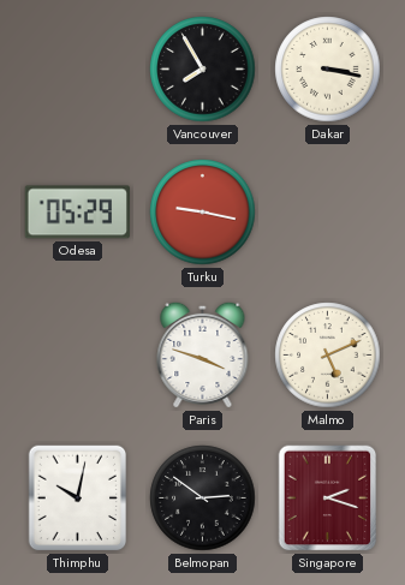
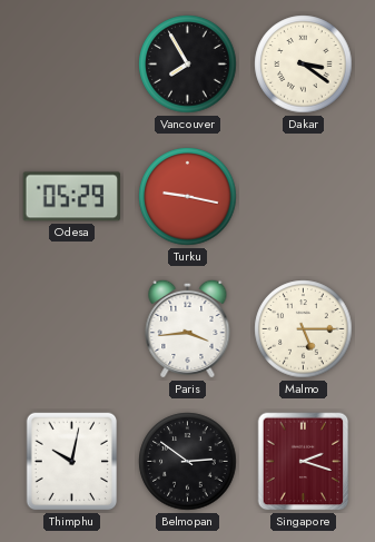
Dakar: 3:17 -> 3:21 (304, 65)
Paris: 3:48 -> 3:44 (188, 328)
Malmo: 5:11 -> 5:15 (304, 329)
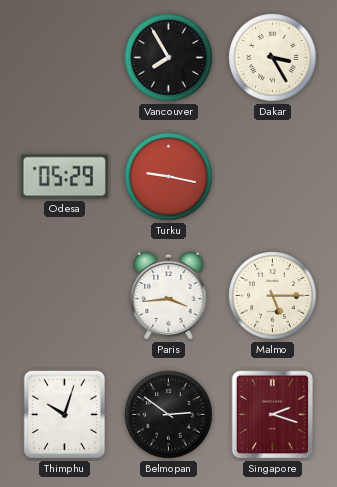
Dakar: 3:21 -> 3:25 (273, 58)
Thimphu: 10:02 -> 10:03 (65, 415)
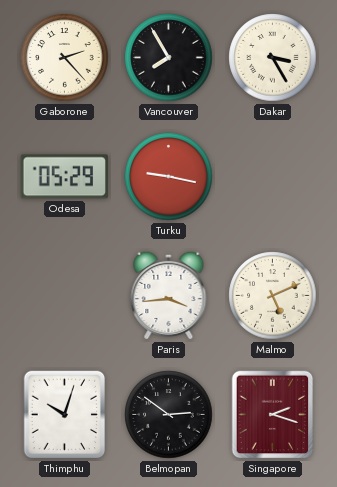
Gaborone: none -> 2:23 (65, 58)
Malmo: 5:15 -> 5:11 (273, 296)
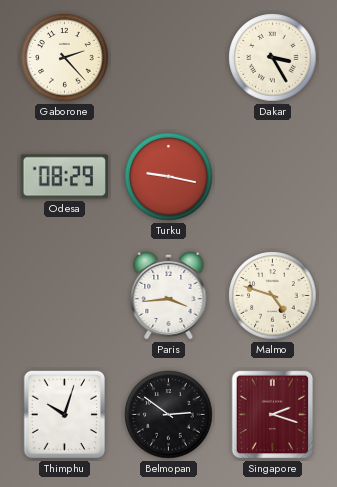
Vancouver: 7:55 -> none (169, 58)
Odesa: 05:29 -> 08:29 (64, 177)
Malmo: 5:11 -> 4:48 (273, 296)
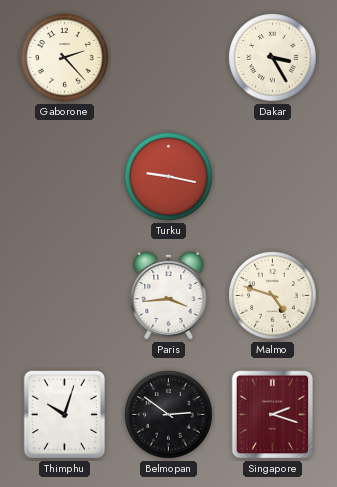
Odesa: 08:29 -> none (64, 177)
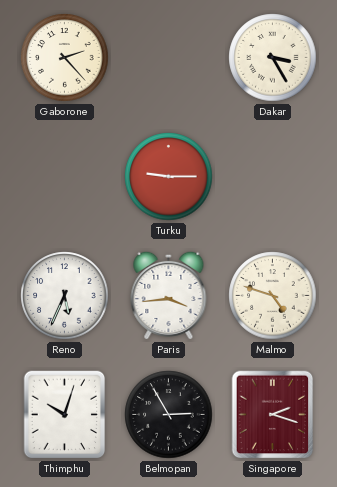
Turku: 9:17 -> 9:15 (169, 177)
Reno: none -> 5:34 (65, 296)
Belmopan: 2:51 -> 2:55 (169, 415)
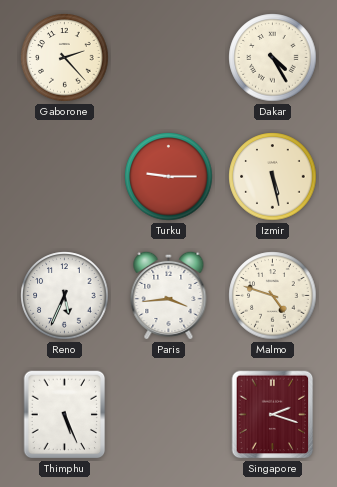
Dakar: 3:25 -> 4:25 (273, 58)
Izmir: none -> 5:28 (273, 177)
Thimphu: 10:03 -> 5:26 (65, 415)
Belmopan: 2:55 -> none (169, 415)
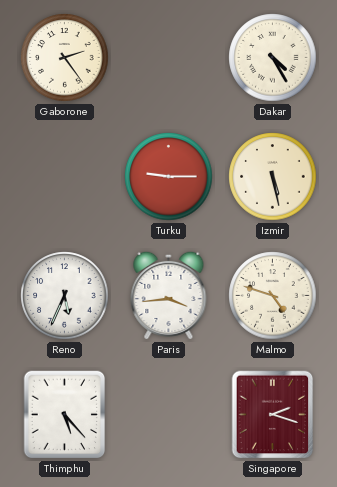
Gaborone: 2:23 -> 2:24 (65, 58)
Thimphu: 5:26 -> 5:23 (65, 415)
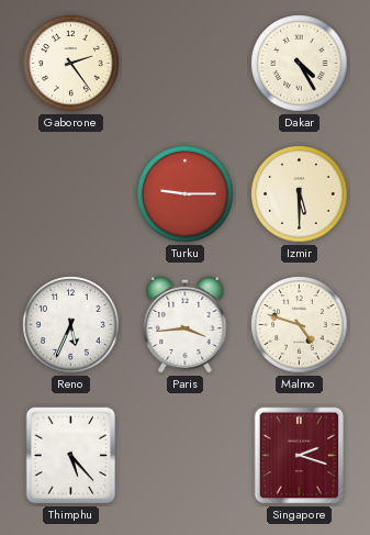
Izmir: 5:28 -> 5:30 (300, 194)
